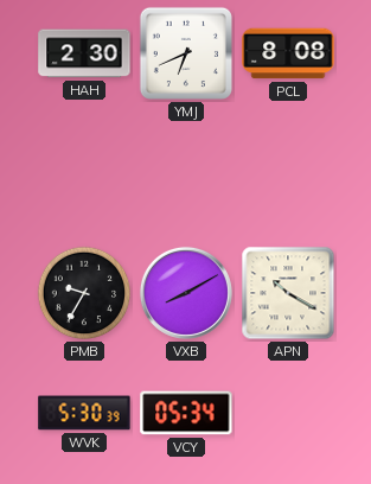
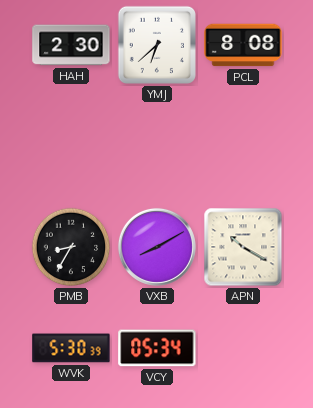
YMJ: 6:41 -> 6:38 (157, 45)
PMB: 9:35 -> 8:35 (71, 247)
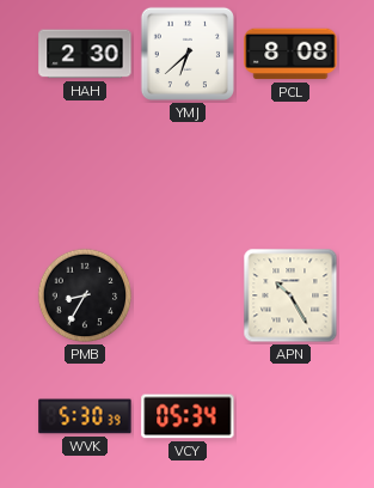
VXB: 8:10 -> none (157, 247)
APN: 10:20 -> 10:25 (290, 295)
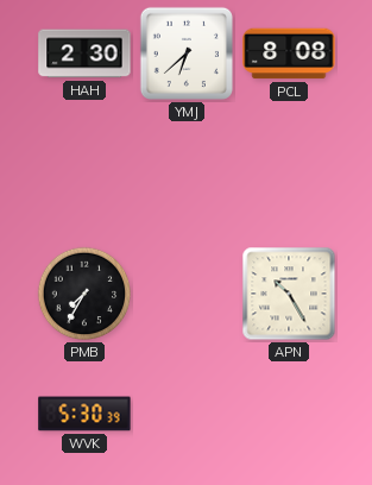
PMB: 8:35 -> 7:35 (84, 294)
VCY: 05:34 -> none (188, 416)
